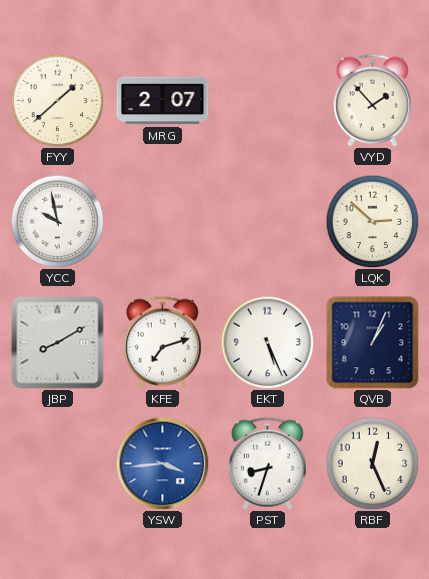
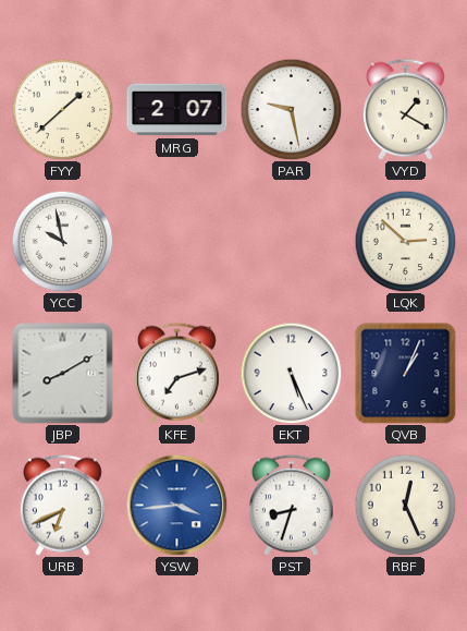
PAR: none -> 9:28 (291, 109)
VYD: 1:53 -> 1:20 (405, 109)
URB: none -> 6:41 (62, 505)
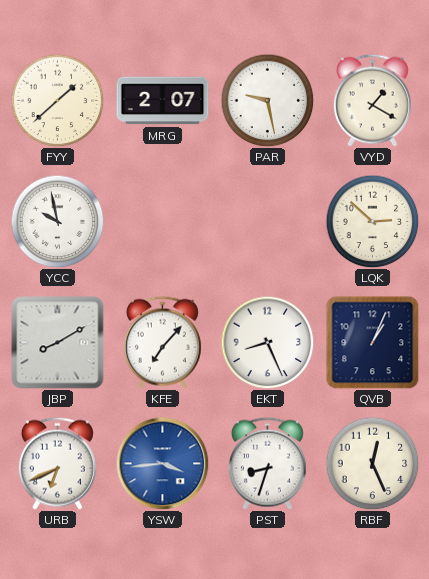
KFE: 7:12 -> 7:07 (162, 342)
EKT: 5:26 -> 8:26 (267, 342)
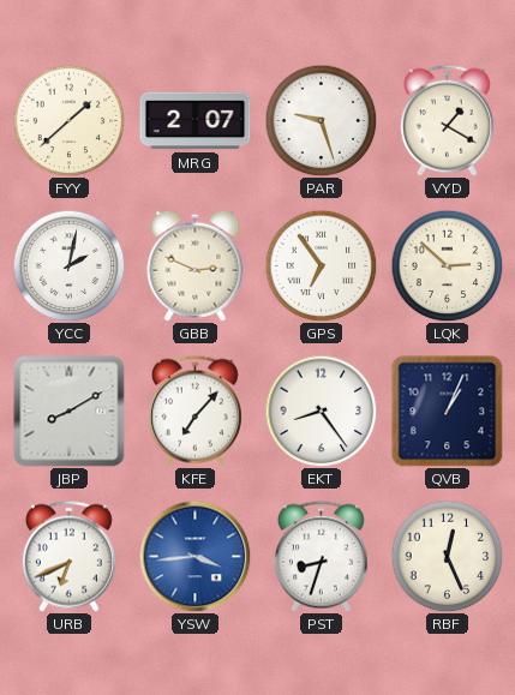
PAR: 9:28 -> 9:27 (321, 120)
YCC: 9:58 -> 2:02 (68, 265)
GBB: none -> 2:49 (196, 265)
GPS: none -> 6:54 (321, 265)
EKT: 8:26 -> 8:24 (321, 411)
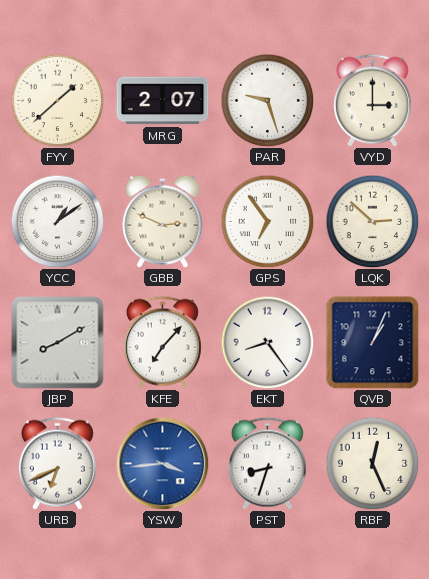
VYD: 1:20 -> 3:00 (372, 100)
YCC: 2:02 -> 1:09 (57, 221)
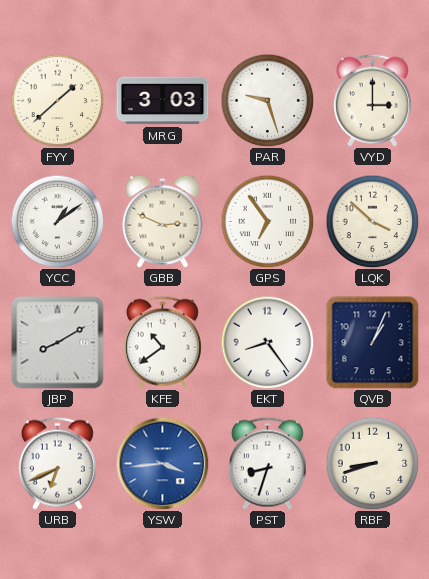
MRG: 2:07 -> 3:03 (163, 101)
LQK: 2:52 -> 3:52 (372, 221)
KFE: 7:07 -> 10:39 (162, 342)
RBF: 12:26 -> 8:42 (372, 463)
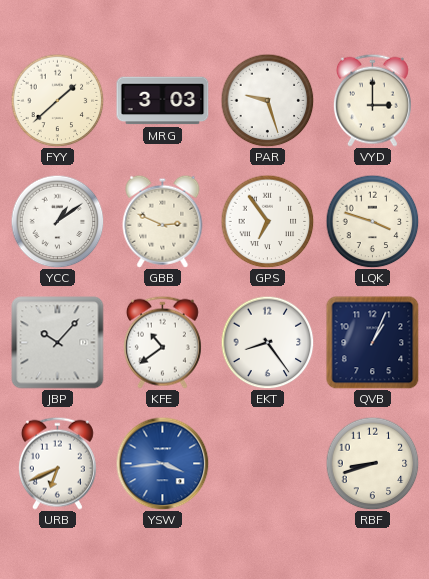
LQK: 3:52 -> 3:48 (372, 221)
JBP: 8:10 -> 10:07 (58, 343)
PST: 8:33 -> none (267, 463)
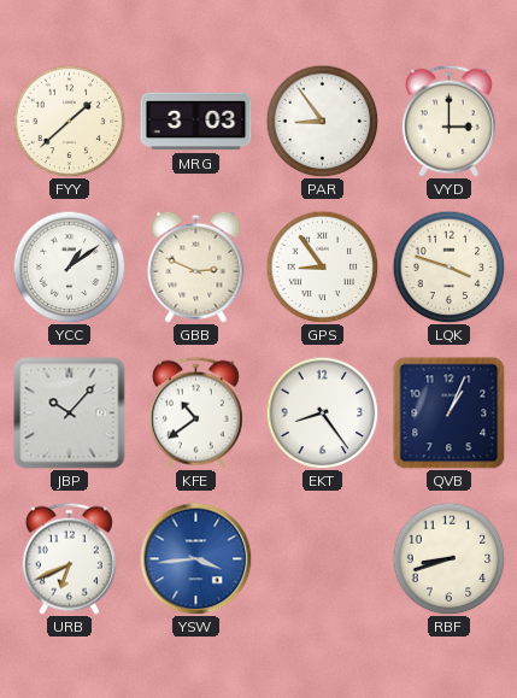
PAR: 9:27 -> 8:54 (322, 121)
GPS: 6:54 -> 8:54 (322, 266)
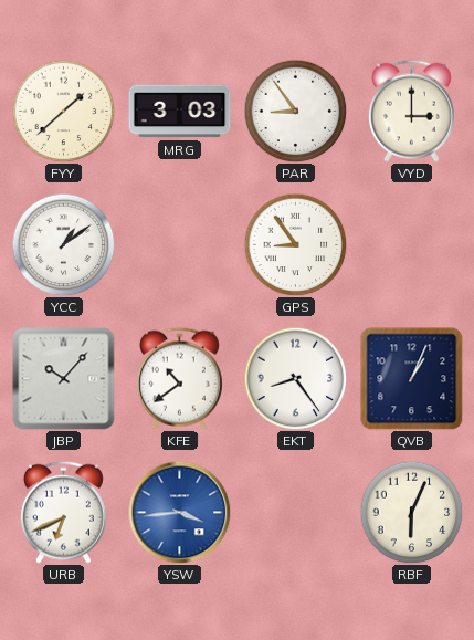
GBB: 2:49 -> none (196, 266)
LQK: 3:48 -> none (448, 266)
RBF: 8:42 -> 6:04 (411, 512)
